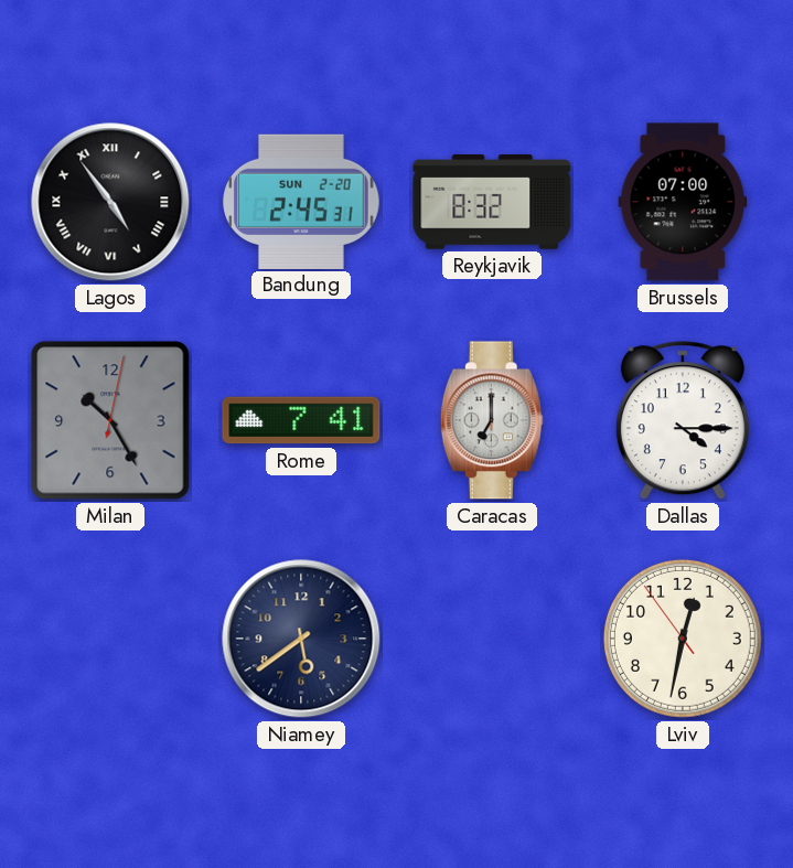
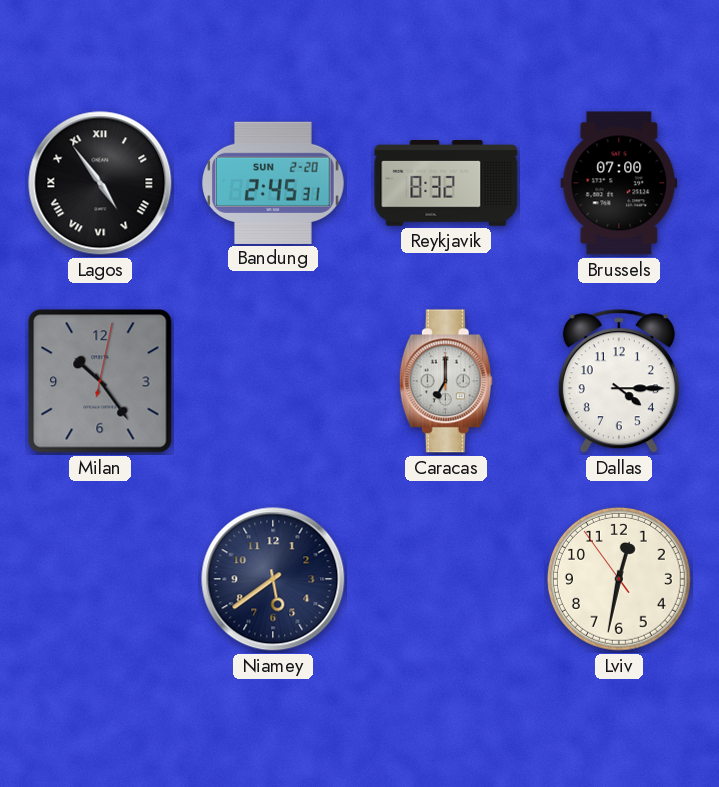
Milan: 10:25 -> 10:24 (100, 381)
Rome: 7:41 -> none (301, 420)
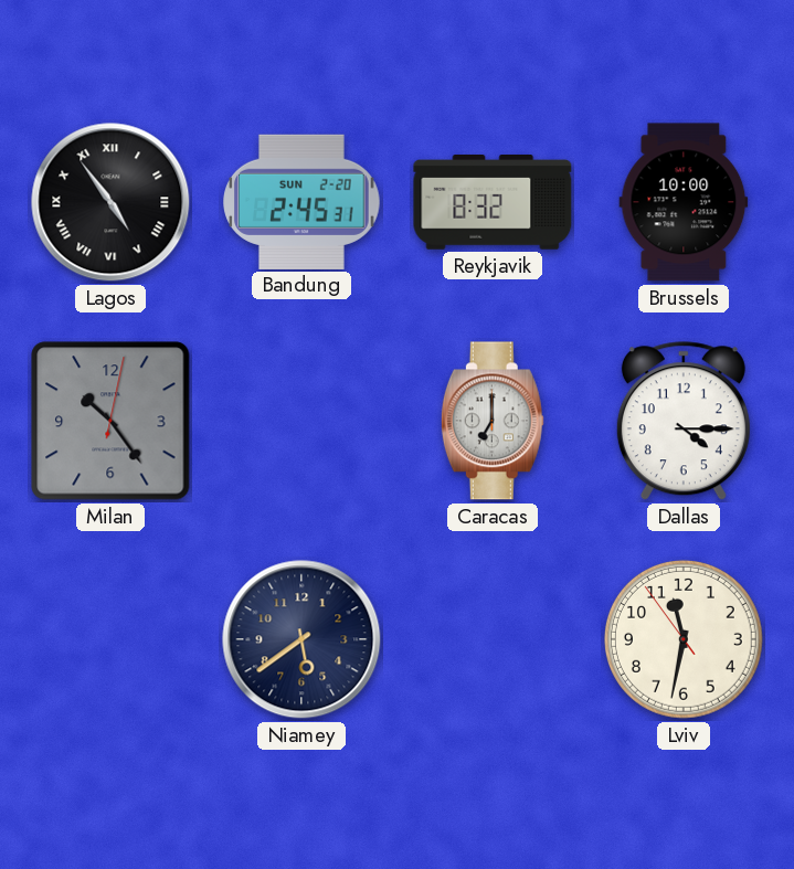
Brussels: 07:00 -> 10:00 (684, 202)
Lviv: 12:31 -> 11:31 (684, 639)
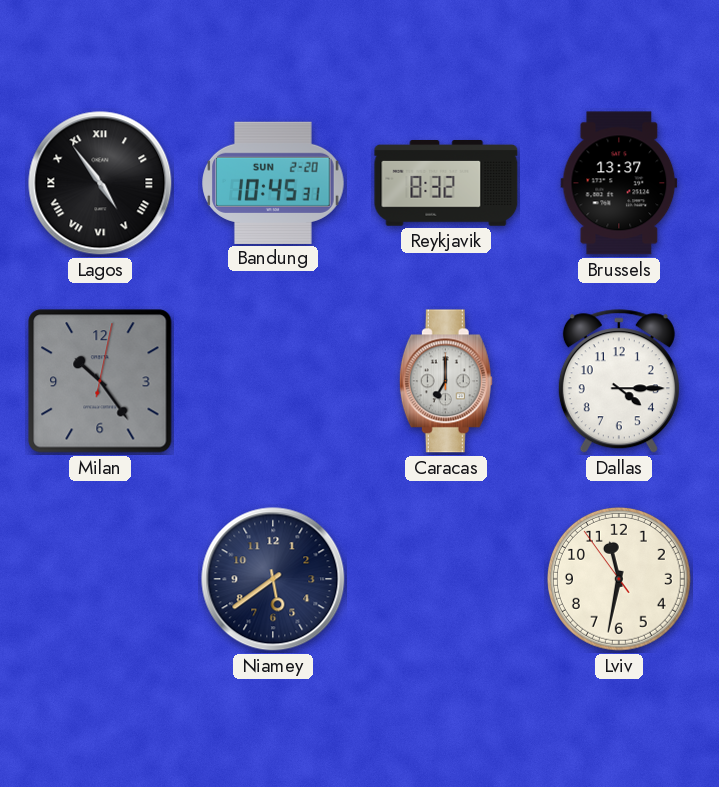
Bandung: 2:45 -> 10:45 (273, 182)
Brussels: 10:00 -> 13:37 (619, 183)
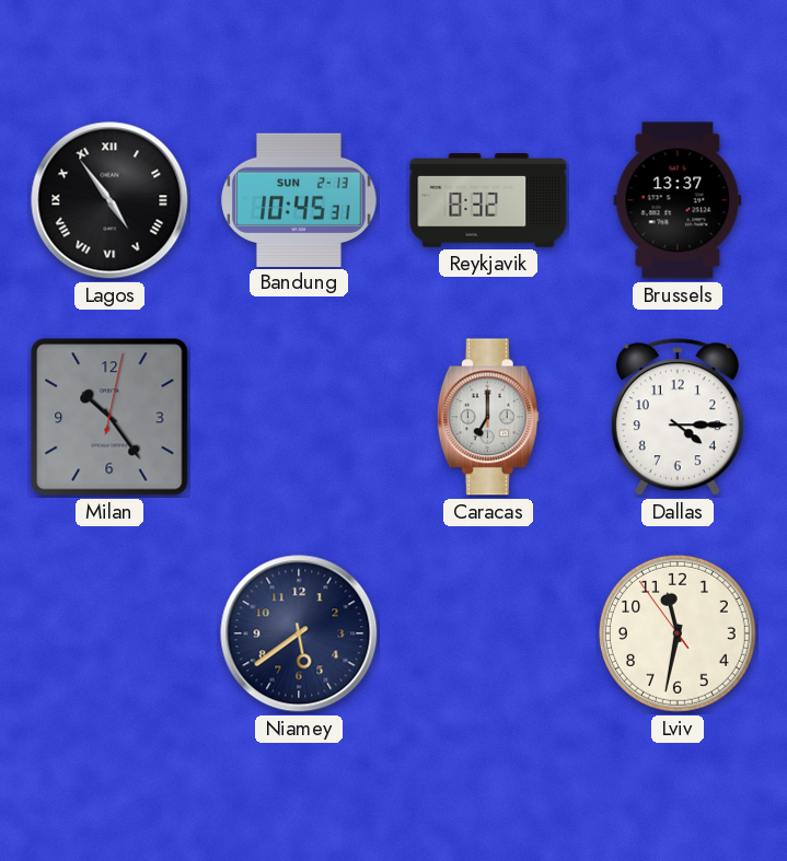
Bandung date: SUN 2-20 -> SUN 2-13 (299, 199)
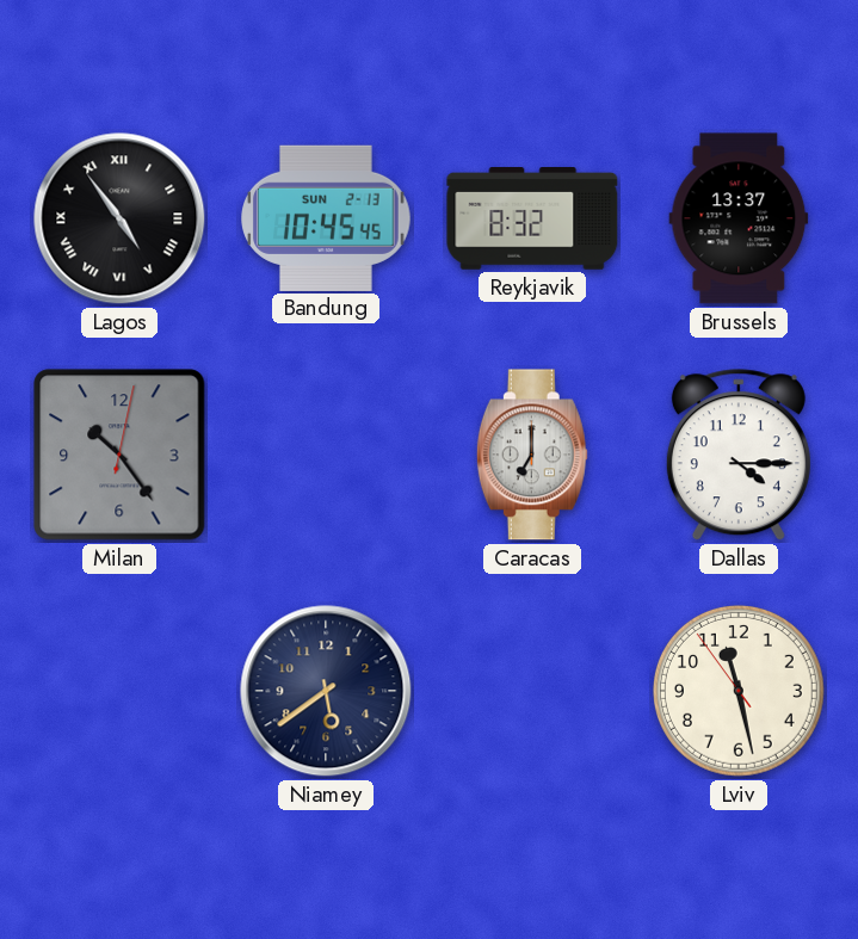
Bandung: 10:45:31 -> 10:45:45 (326, 217)
Lviv: 11:31 -> 11:27 (739, 691)
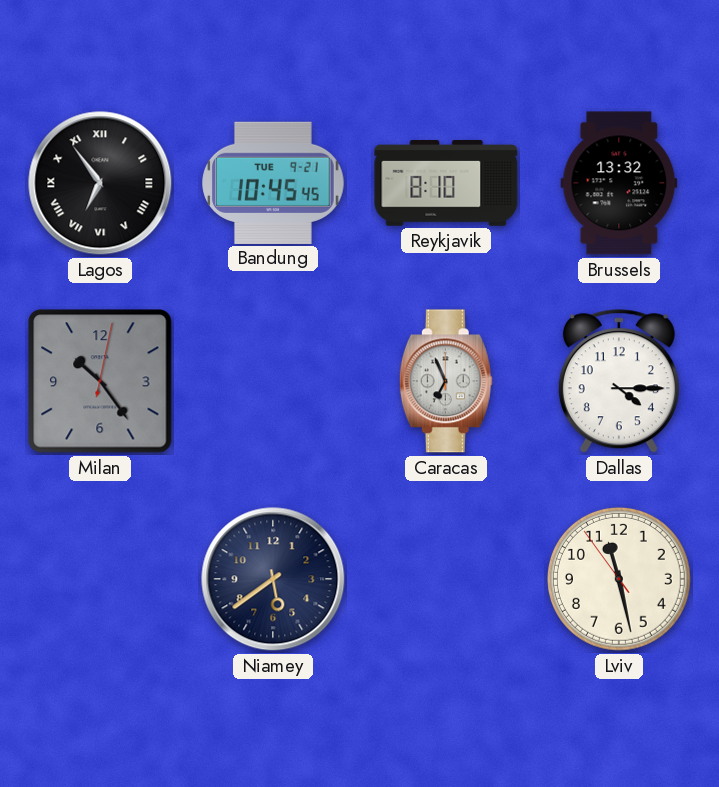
Lagos: 4:54 -> 6:54 (100, 183)
Bandung date: SUN 2-13 -> TUE 9-21 (273, 182)
Reykjavik: 8:32 -> 8:10 (446, 184)
Brussels: 13:37 -> 13:32 (619, 183)
Caracas: 7:00 -> 6:56 (446, 381)
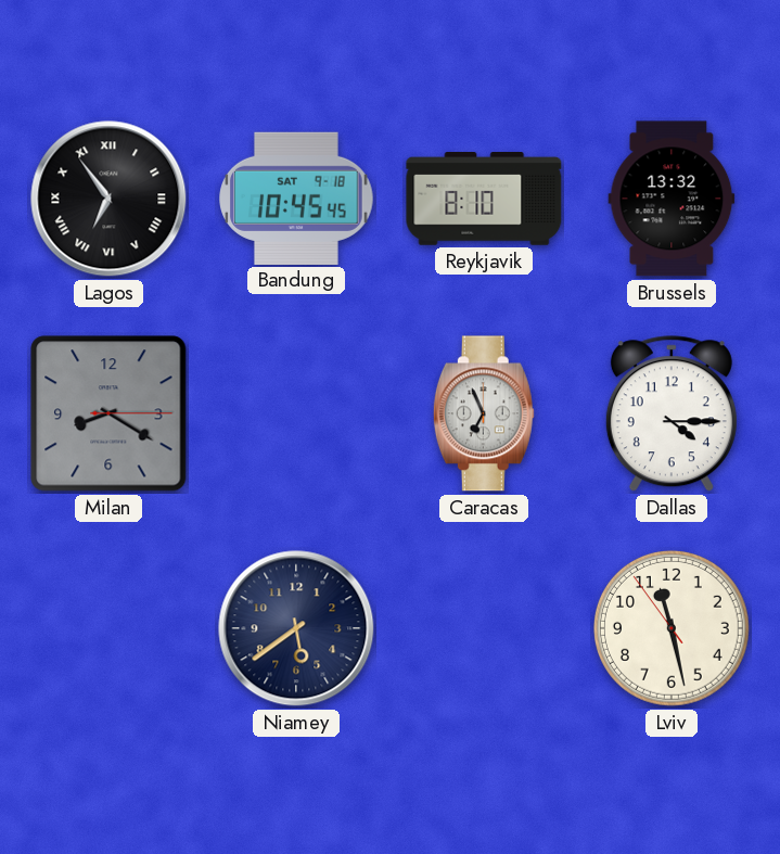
Bandung date: TUE 9-21 -> SAT 9-18 (296, 197)
Milan: 10:24 -> 8:20 (108, 413)
